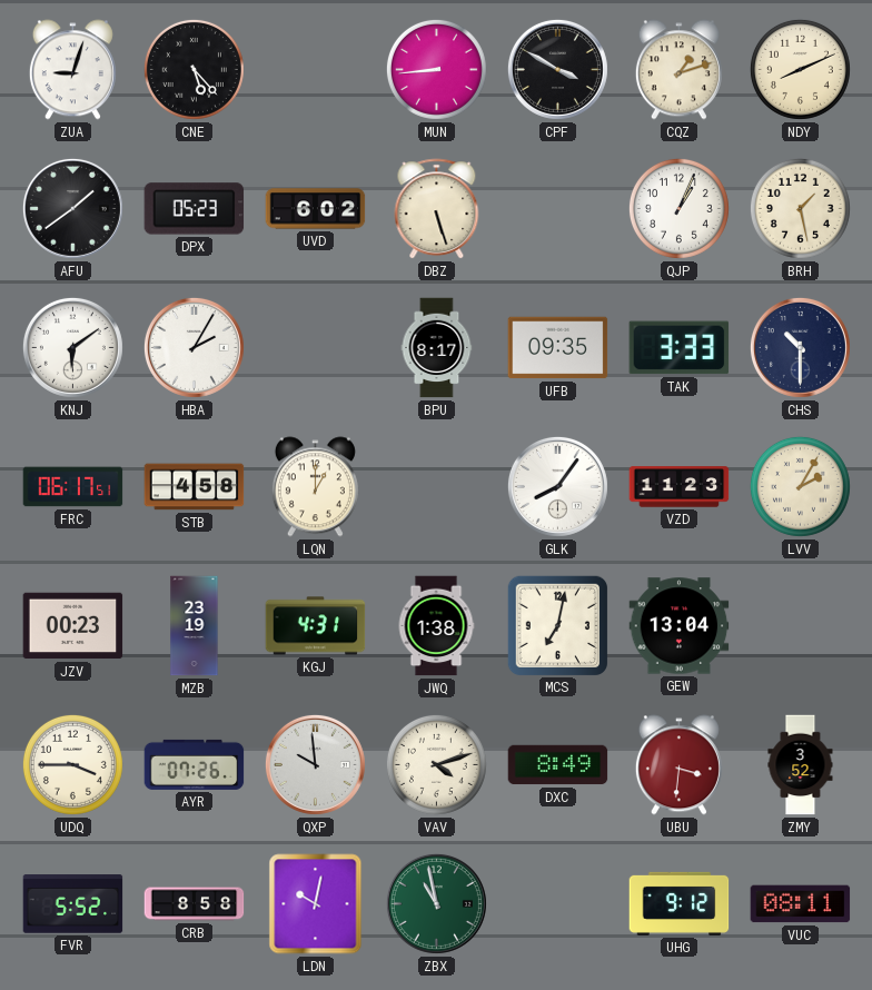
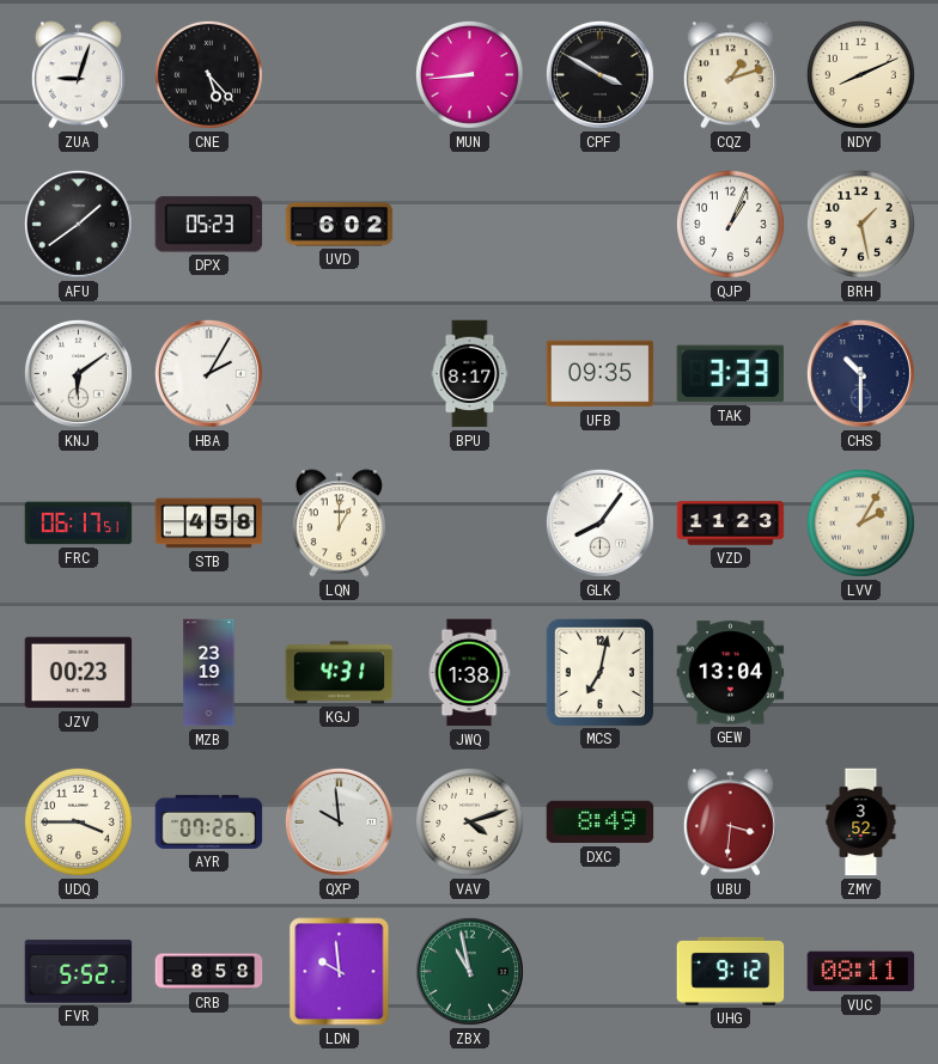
DBZ: 5:27 -> none (437, 209)
LDN: 10:02 -> 9:59 (340, 972)
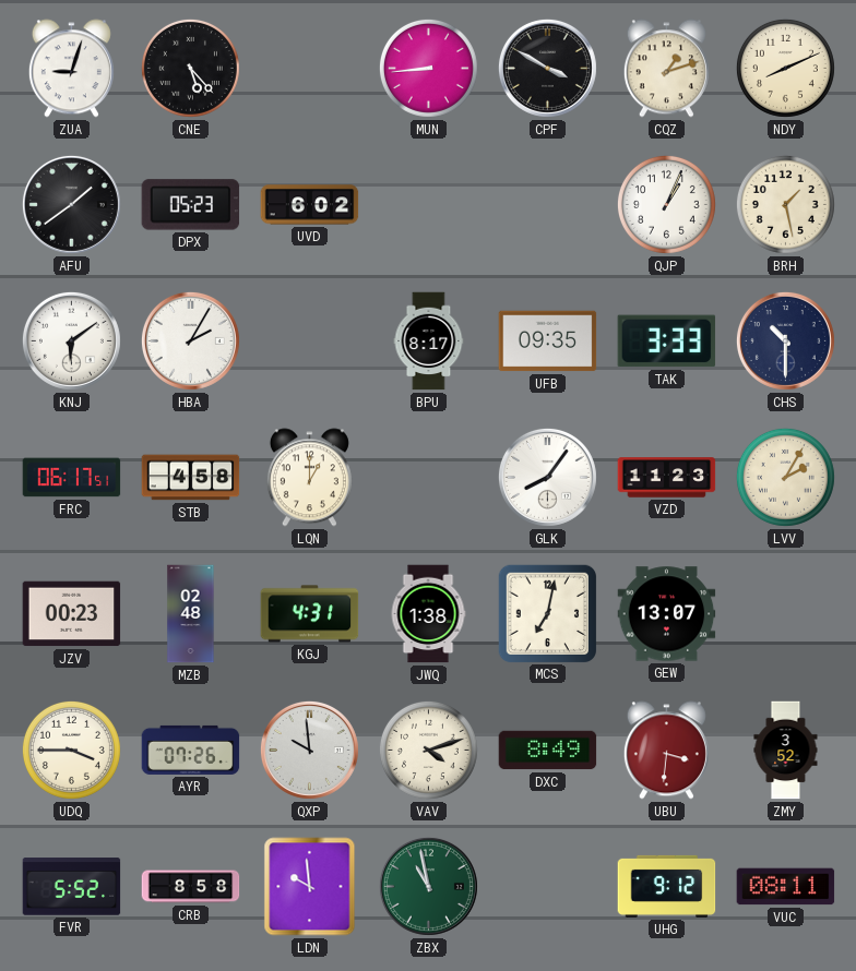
MZB: 23:19 -> 02:48 (191, 614)
GEW: 13:04 -> 13:07 (667, 614)
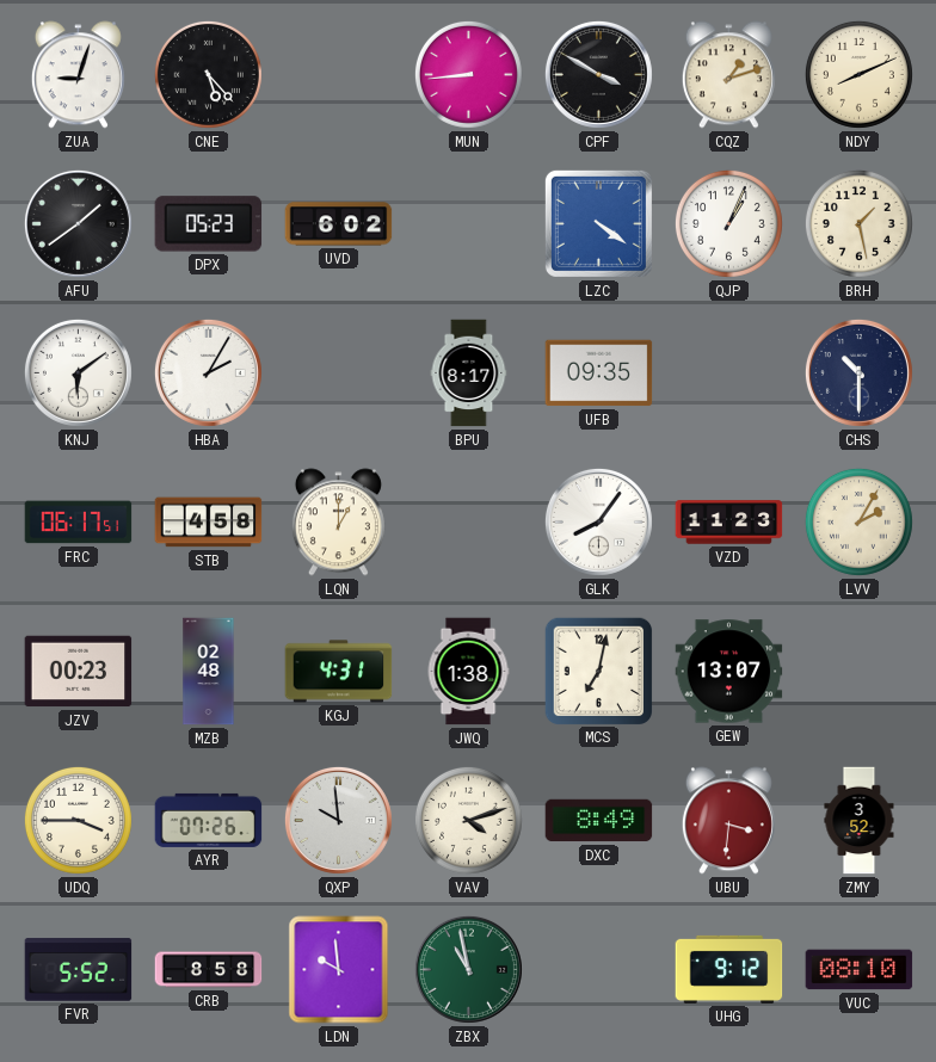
LZC: none -> 4:21 (598, 223)
TAK: 3:33 -> none (667, 341)
VUC: 08:11 -> 08:10 (860, 970)
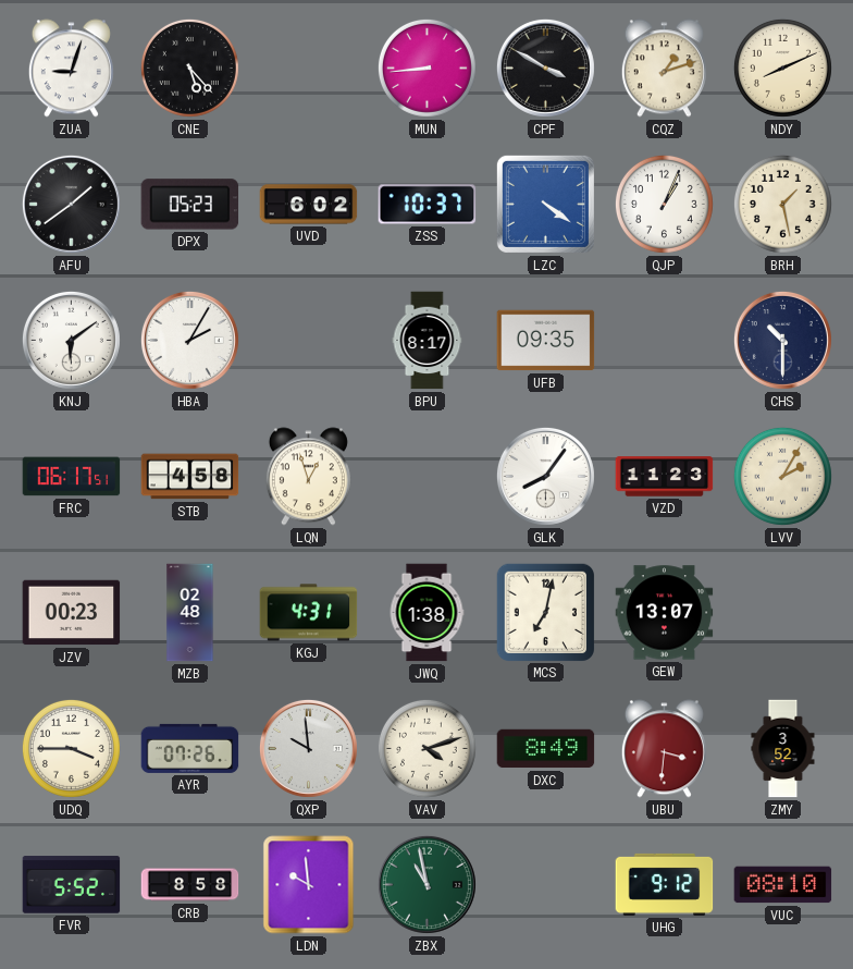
ZSS: none -> 10:37 (428, 205)
LQN: 1:00 -> 12:57 (308, 477)
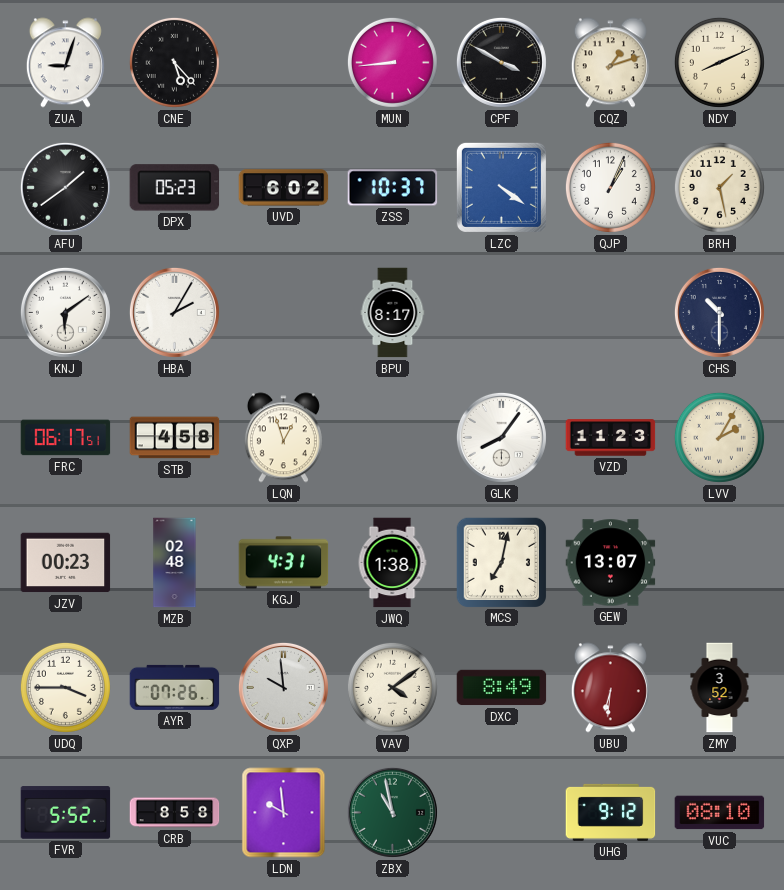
UFB: 09:35 -> none (546, 341)
VAV: 4:12 -> 4:09 (392, 687)
UBU: 3:31 -> 6:31 (610, 688)
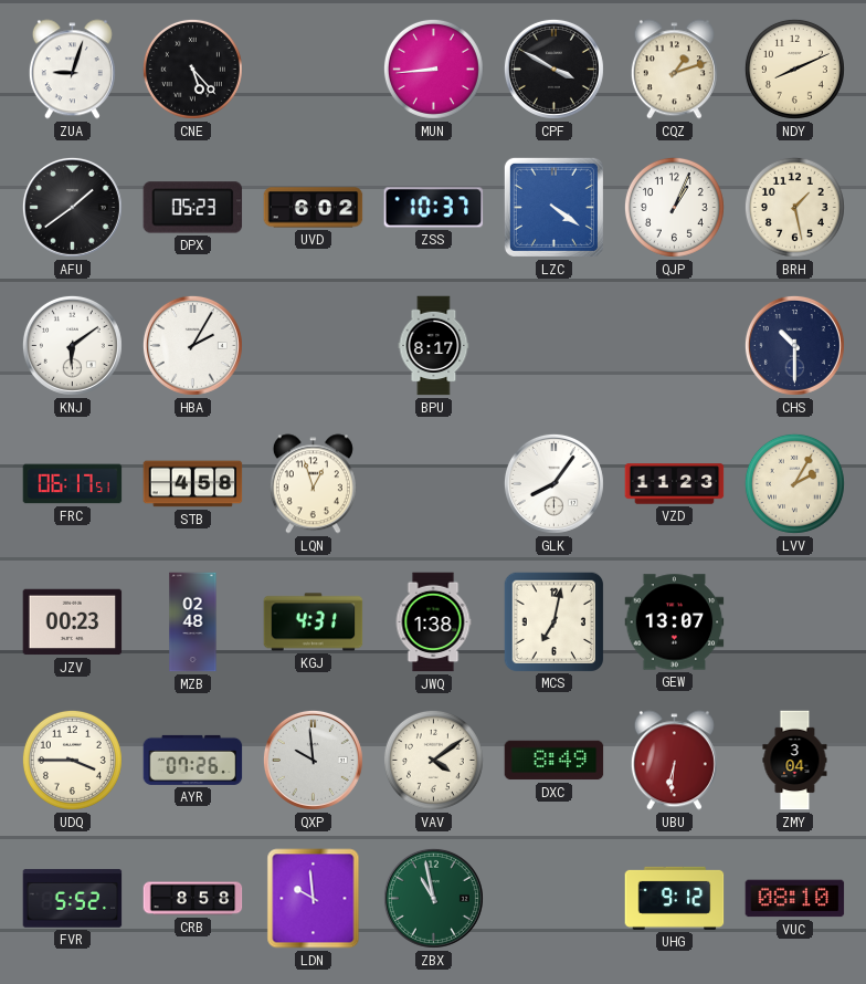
ZMY: 3:52 -> 3:04 (795, 761)
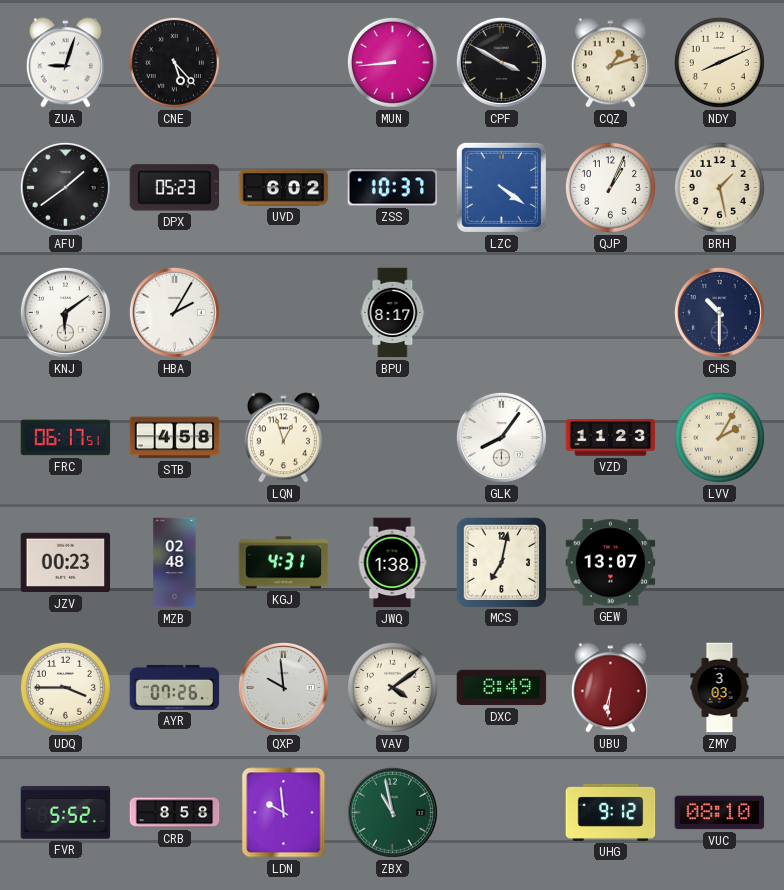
ZMY: 3:04 -> 3:03 (720, 688)
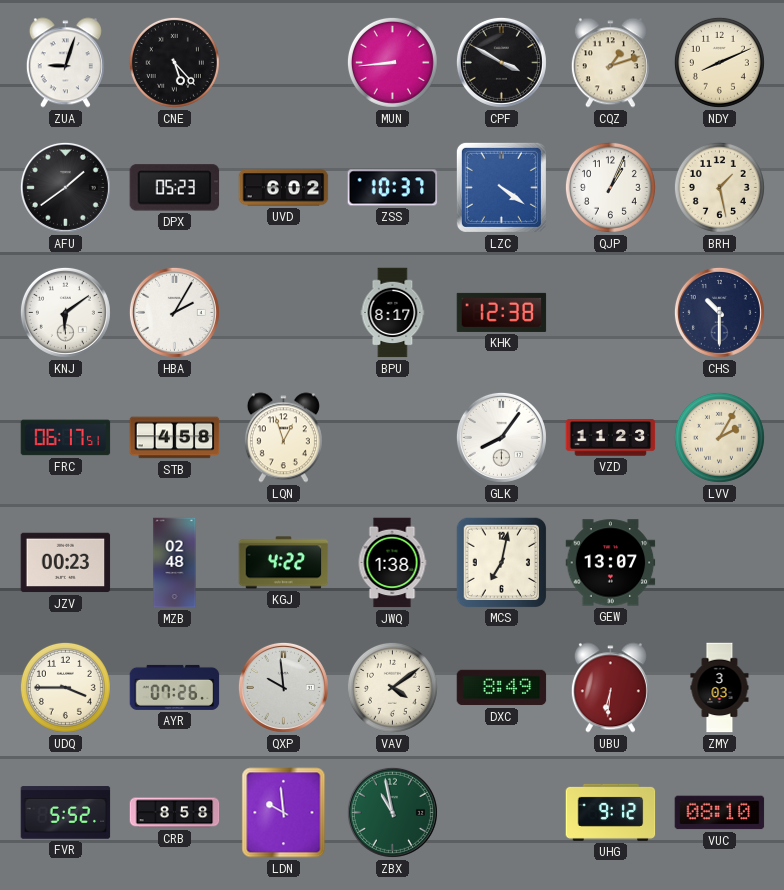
KHK: none -> 12:38 (502, 312)
KGJ: 4:31 -> 4:22 (284, 563)
